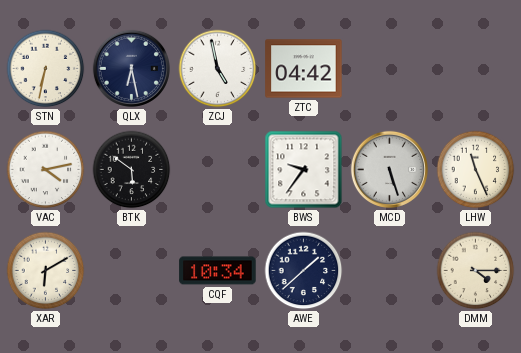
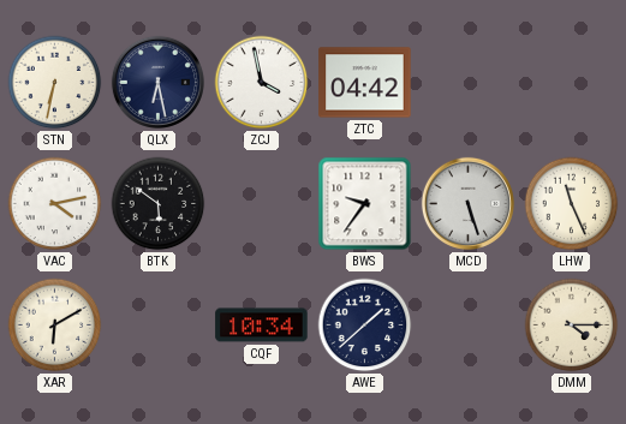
ZCJ: 4:58 -> 3:58 (262, 83)
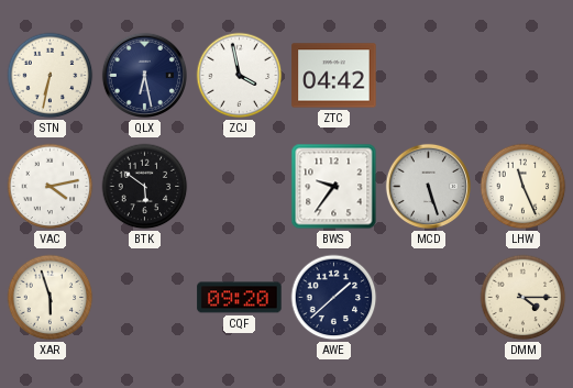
XAR: 6:10 -> 5:57 (51, 298)
CQF: 10:34 -> 09:20 (240, 298)
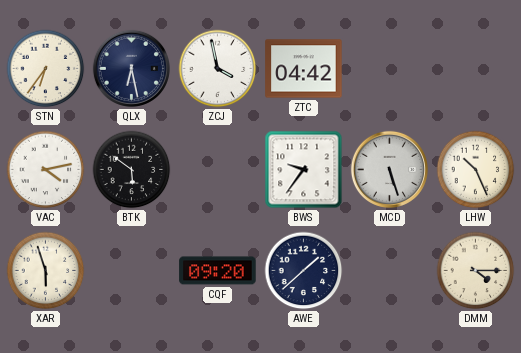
STN: 6:32 -> 6:36 (46, 69)
LHW: 11:26 -> 10:26 (476, 170)
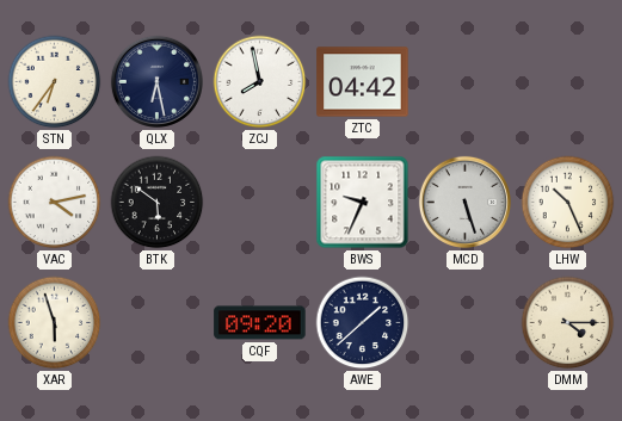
ZCJ: 3:58 -> 7:58 (260, 82)
BWS: 9:36 -> 9:34 (363, 203)
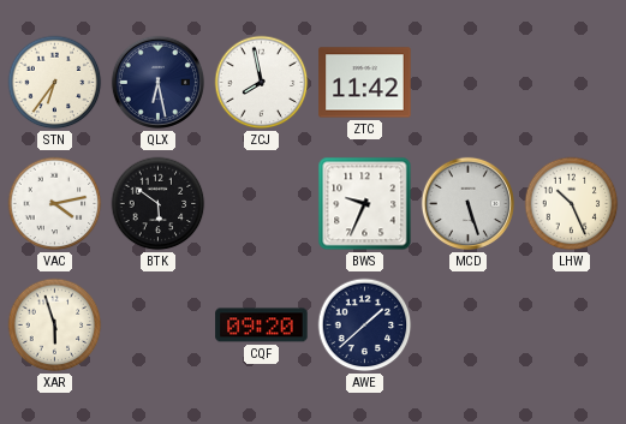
ZTC: 04:42 -> 11:42 (365, 83)
DMM: 4:15 -> none (568, 323)
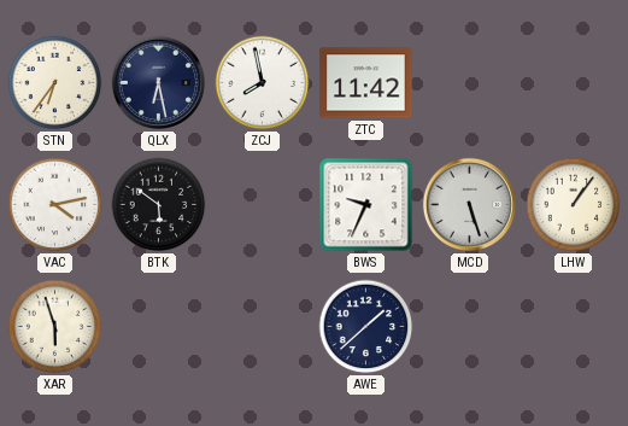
LHW: 10:26 -> 1:06 (574, 205)
CQF: 09:20 -> none (262, 326)
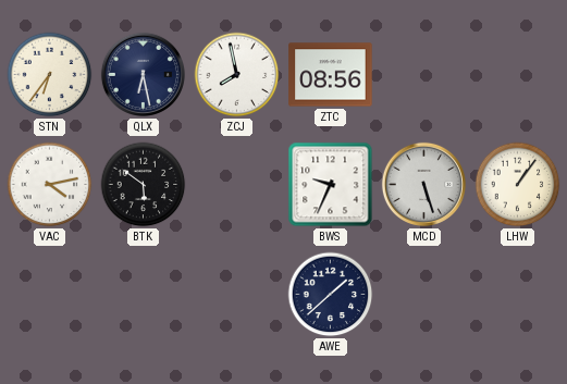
ZTC: 11:42 -> 08:56 (331, 75)
XAR: 5:57 -> none (55, 327)
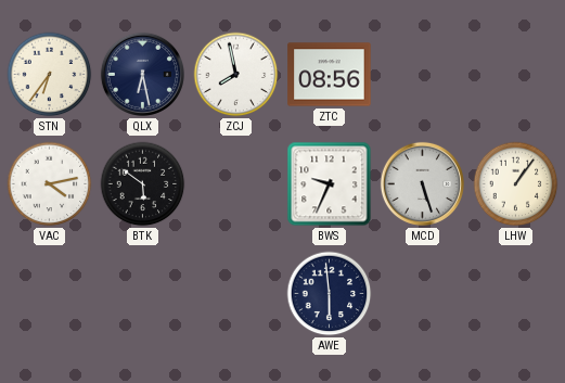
AWE: 1:38 -> 5:59 (330, 294)
